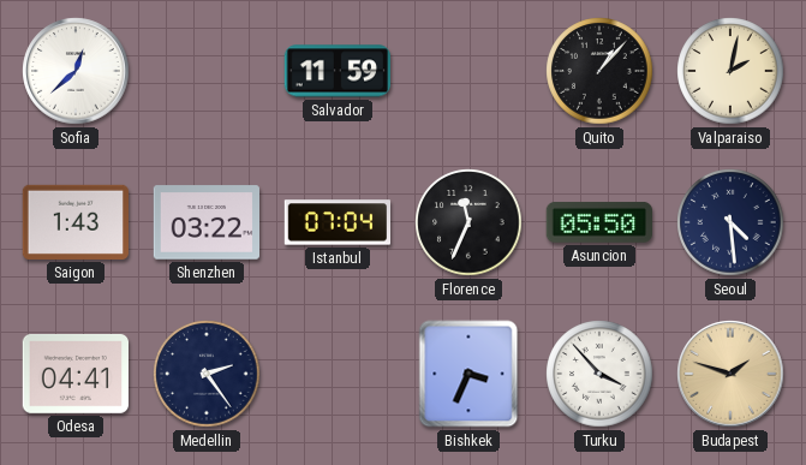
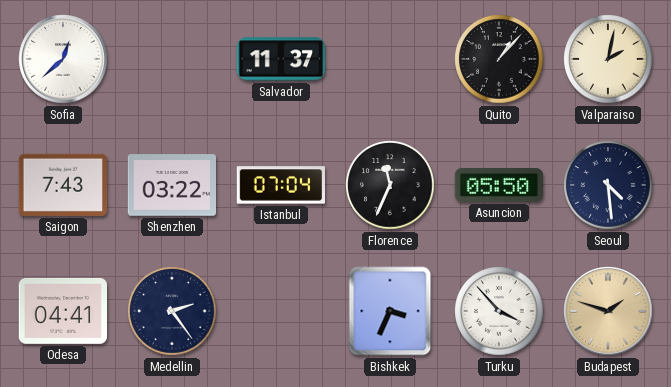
Salvador: 11:59 -> 11:37 (281, 59)
Saigon: 1:43 -> 7:43 (62, 185)
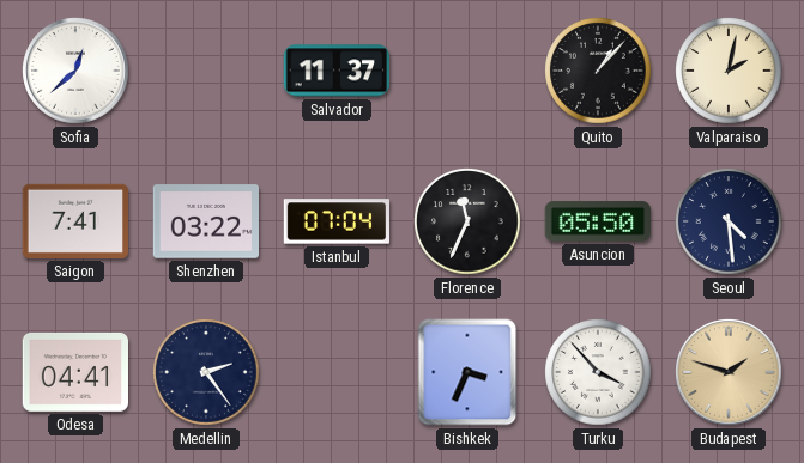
Saigon: 7:43 -> 7:41 (74, 221)
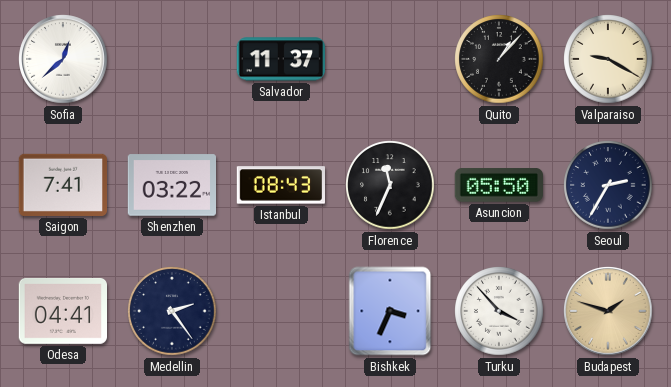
Valparaiso: 2:02 -> 9:20 (608, 59)
Istanbul: 07:04 -> 08:43 (280, 185)
Seoul: 4:29 -> 2:35 (608, 185)
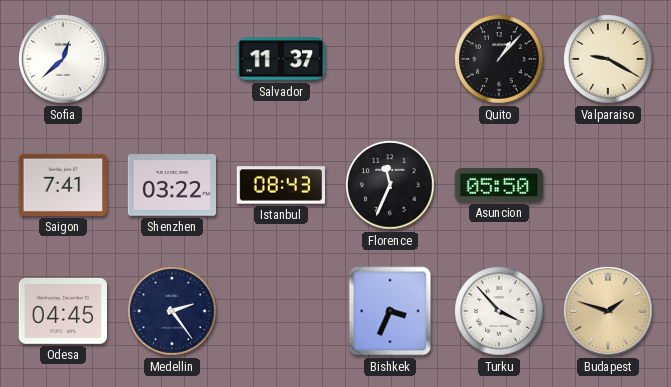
Seoul: 2:35 -> none (608, 185)
Odesa: 04:41 -> 04:45 (62, 311)
